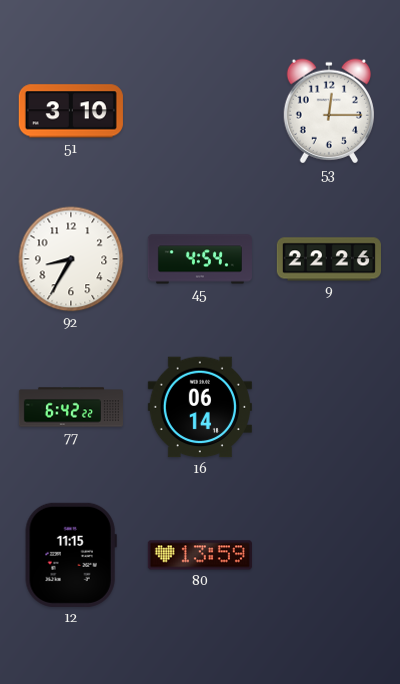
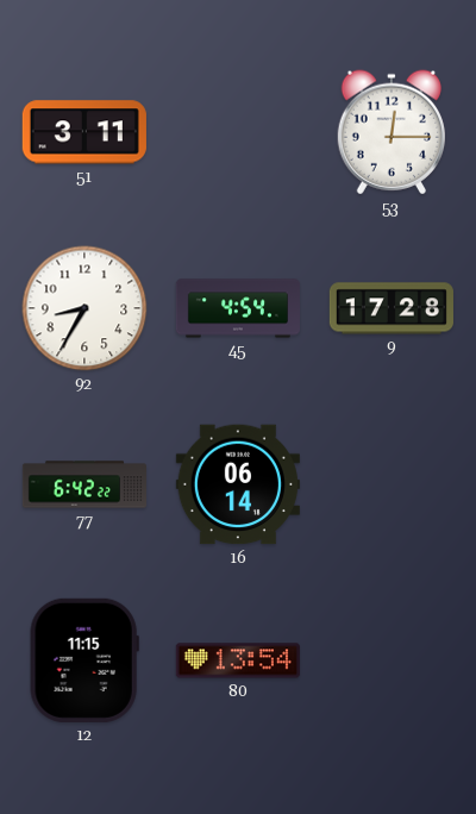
51: 3:10 -> 3:11 (84, 132)
9: 22:26 -> 17:28 (392, 308)
80: 13:59 -> 13:54 (238, 660)
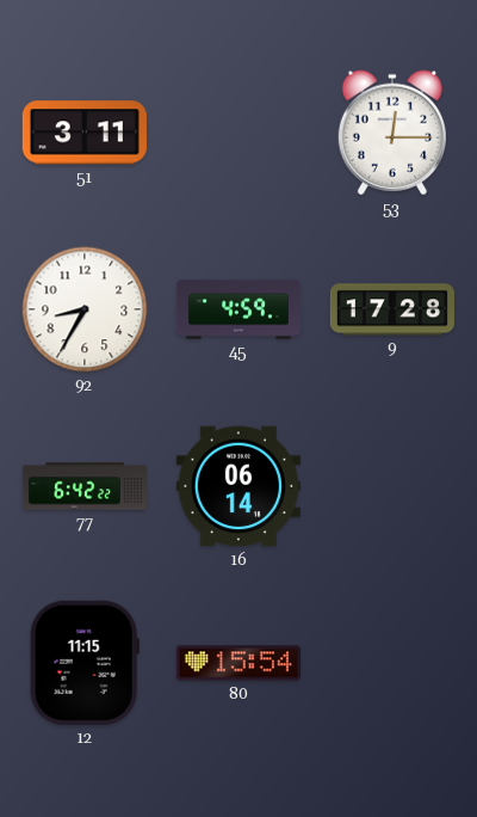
45: 4:54 -> 4:59 (238, 309)
80: 13:54 -> 15:54 (238, 663)
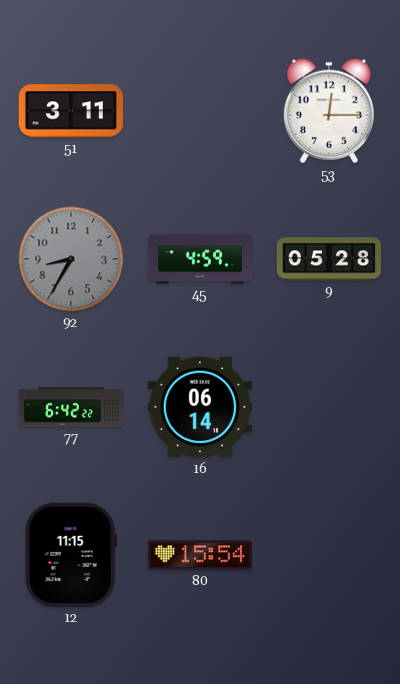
92 dial: white -> grey (71, 259)
9: 17:28 -> 05:28 (329, 259)
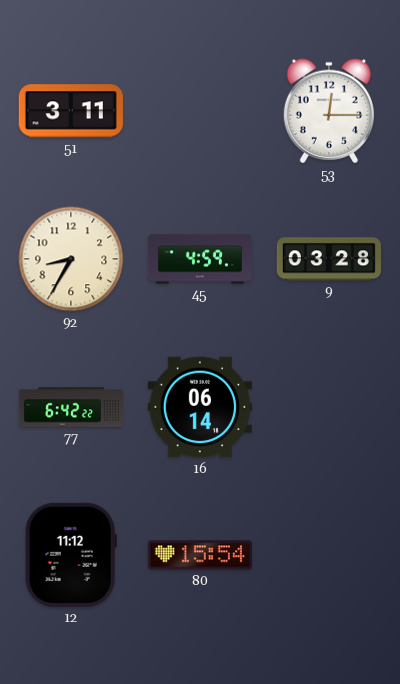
92 dial: grey -> cream (71, 259)
9: 05:28 -> 03:28 (329, 259)
12: 11:15 -> 11:12 (71, 555)
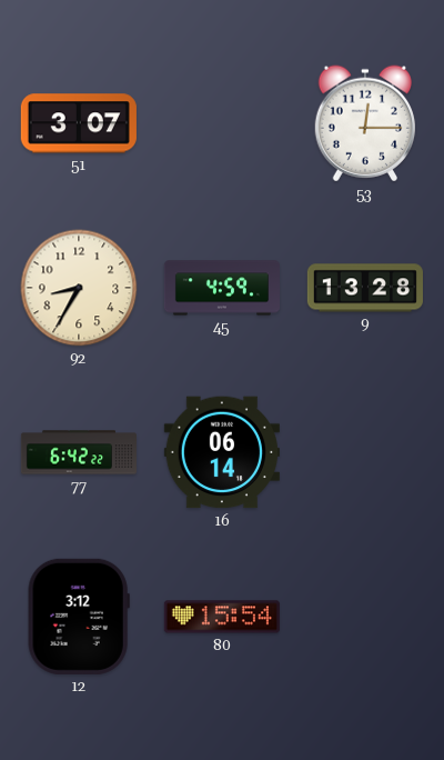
51: 3:11 -> 3:07 (79, 123)
9: 03:28 -> 13:28 (365, 288)
12: 11:12 -> 3:12 (79, 617)
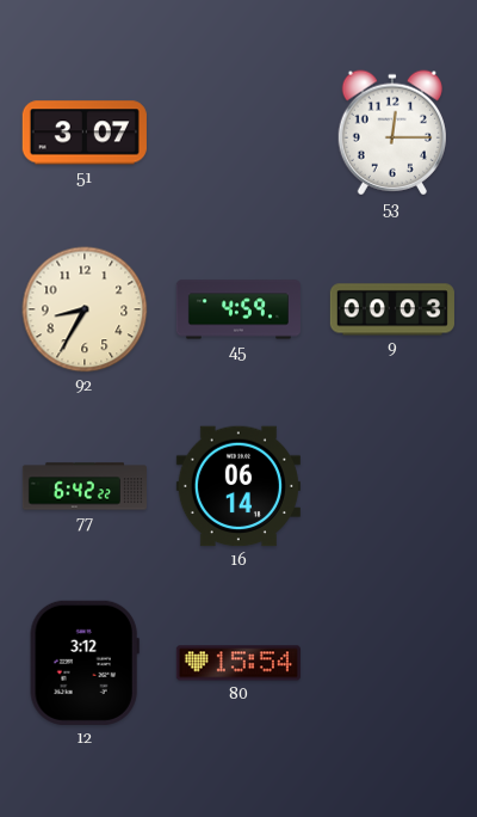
9: 13:28 -> 00:03 (392, 309)
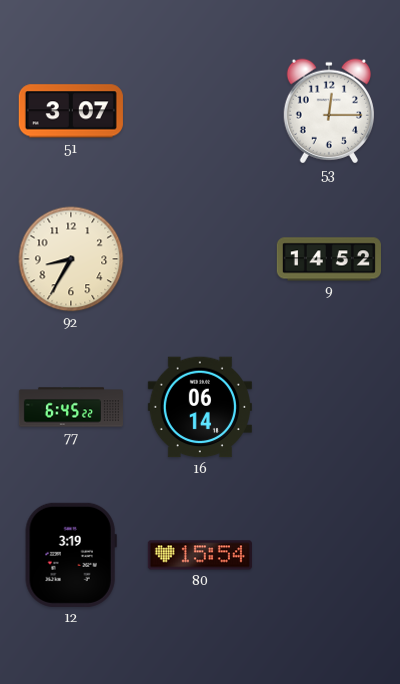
45: 4:59 -> none (238, 309)
9: 00:03 -> 14:52 (329, 259)
77: 6:42 -> 6:45 (70, 407)
12: 3:12 -> 3:19 (71, 555)
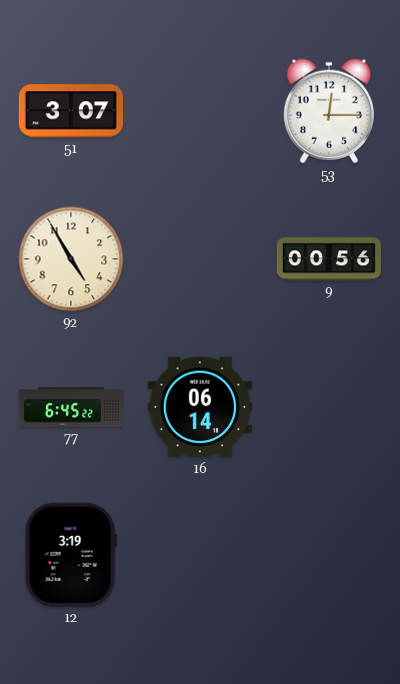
92: 8:35 -> 4:55 (71, 259)
9: 14:52 -> 00:56 (329, 259)
80: 15:54 -> none (200, 555)
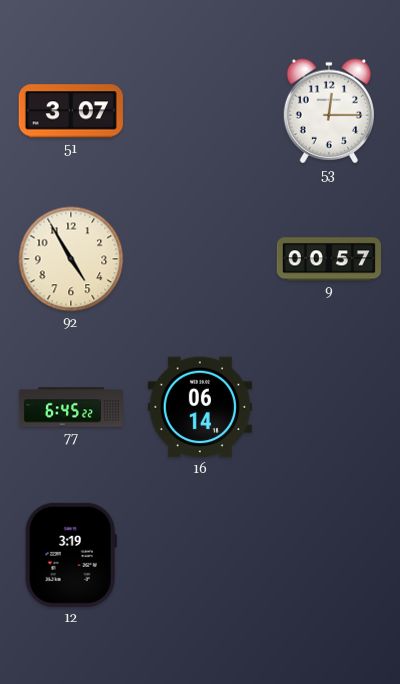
9: 00:56 -> 00:57 (329, 259)
